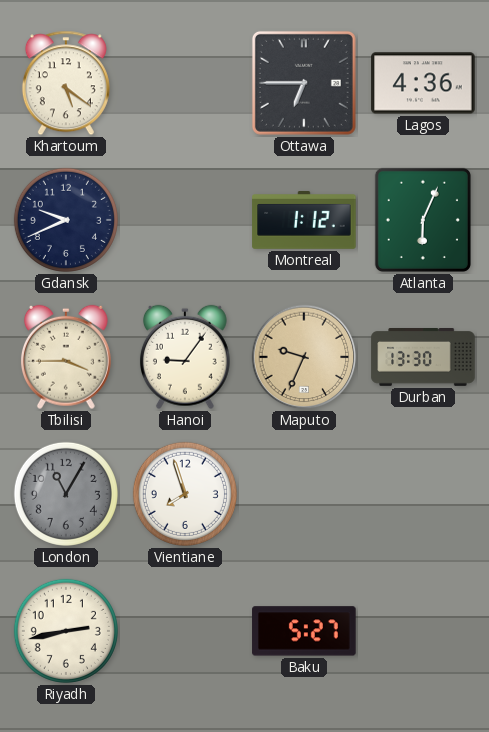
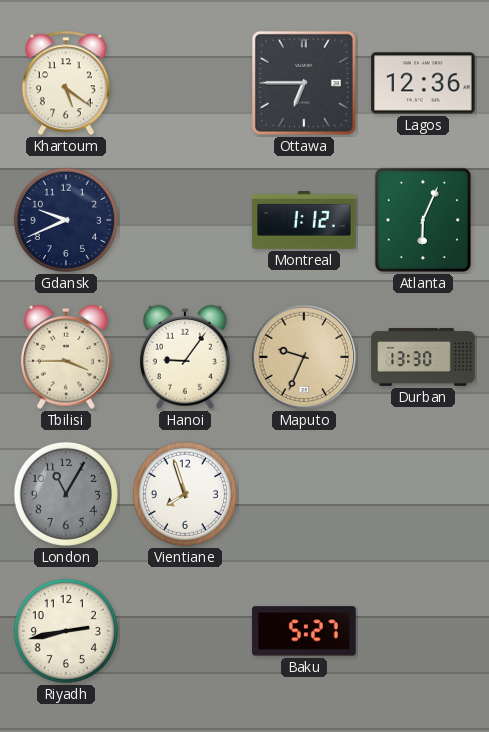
Lagos: 4:36 -> 12:36 (423, 83)
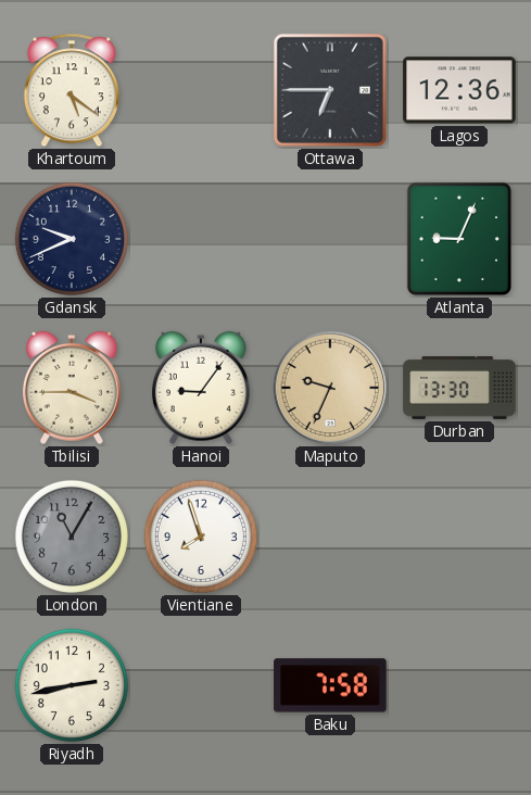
Montreal: 1:12 -> none (304, 221)
Atlanta: 6:04 -> 9:04 (459, 239)
Baku: 5:27 -> 7:58 (330, 685)
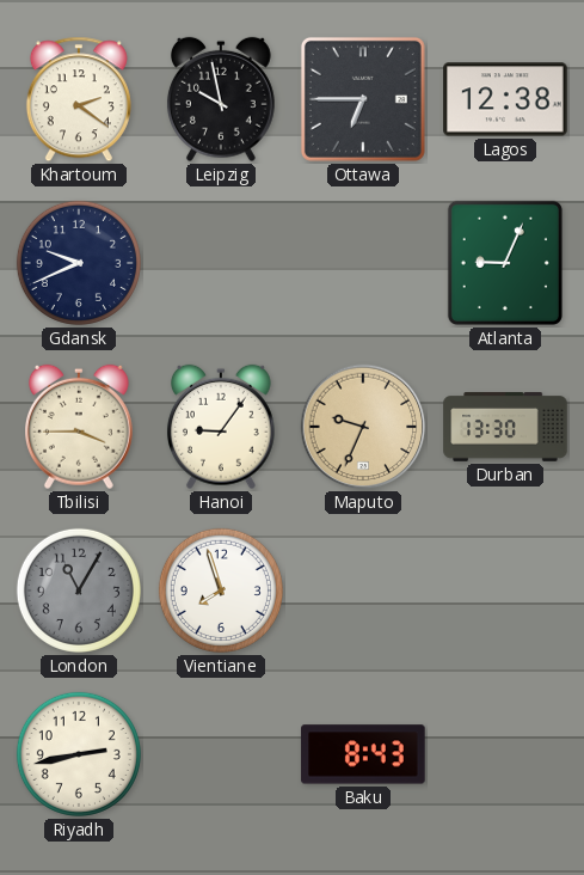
Khartoum: 5:21 -> 2:21 (79, 99)
Leipzig: none -> 9:58 (221, 99)
Lagos: 12:36 -> 12:38 (505, 99)
Baku: 7:58 -> 8:43 (363, 754)
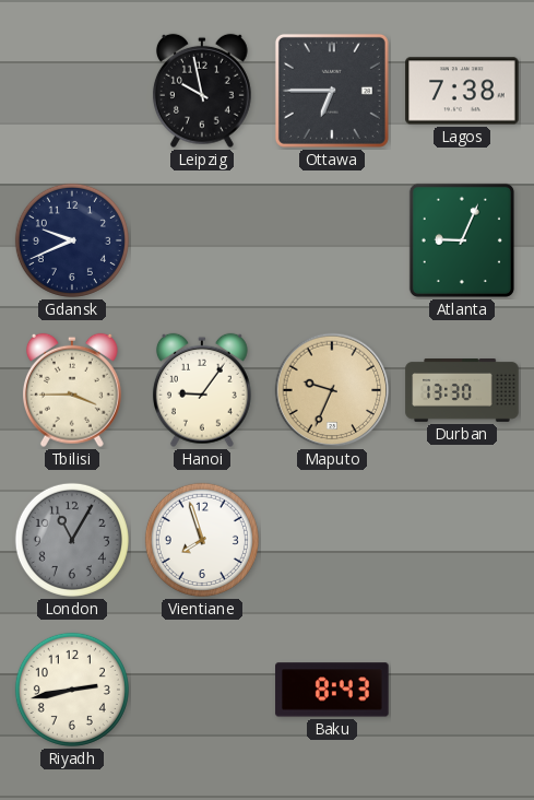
Khartoum: 2:21 -> none (79, 99)
Lagos: 12:38 -> 7:38 (462, 91)
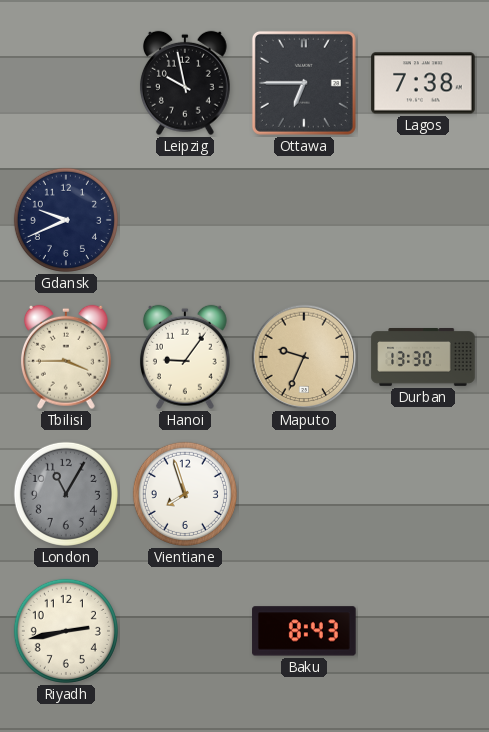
Atlanta: 9:04 -> none (462, 240)
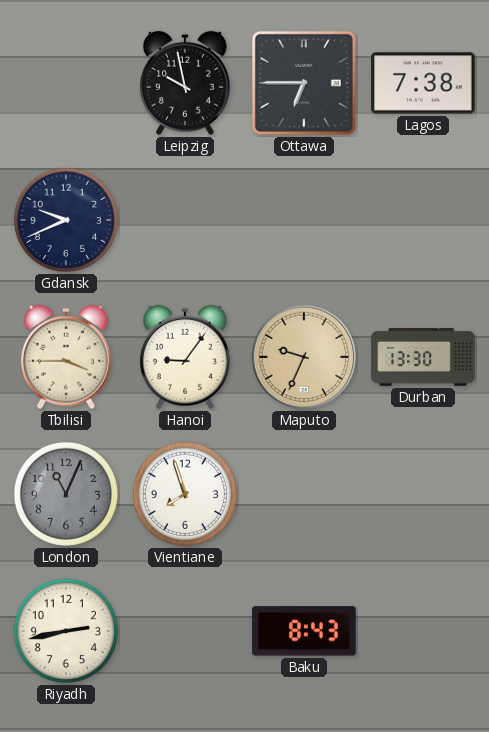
London: 11:05 -> 11:04 (66, 494)
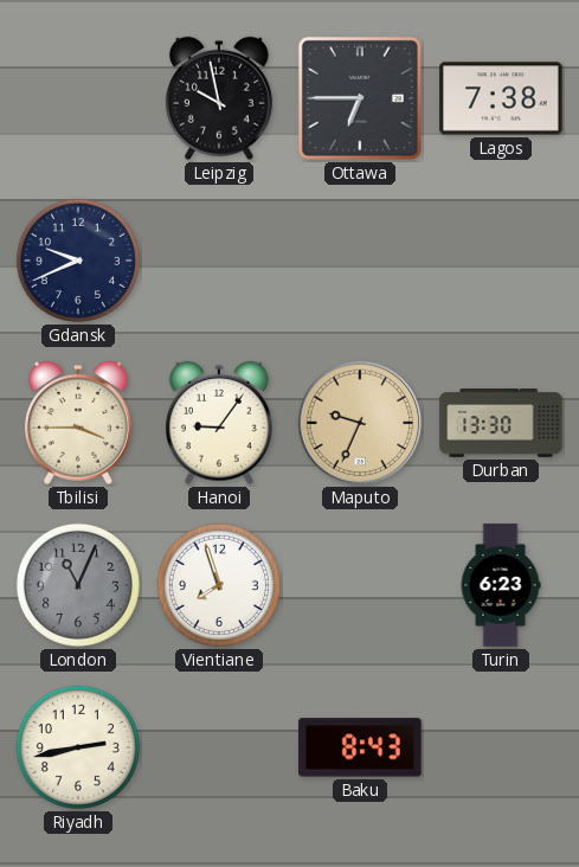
Turin: none -> 6:23 (501, 585)
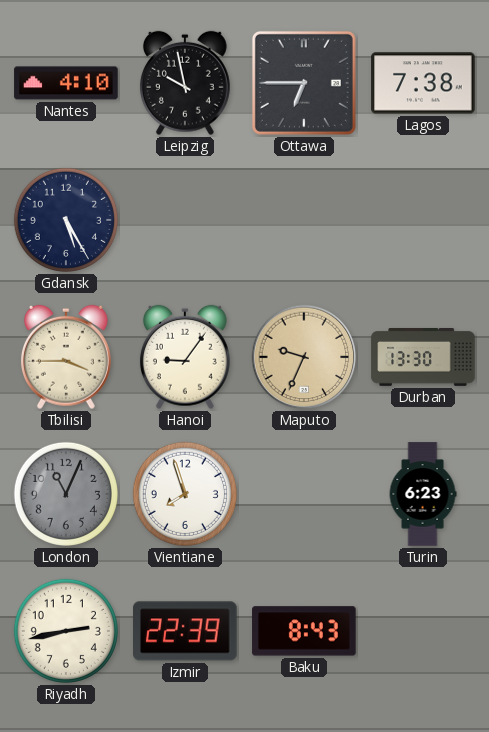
Nantes: none -> 4:10 (66, 83)
Gdansk: 9:41 -> 5:25 (66, 220)
Izmir: none -> 22:39 (185, 631)
